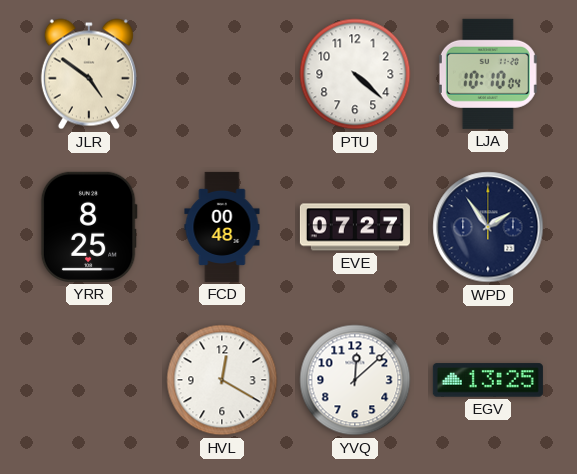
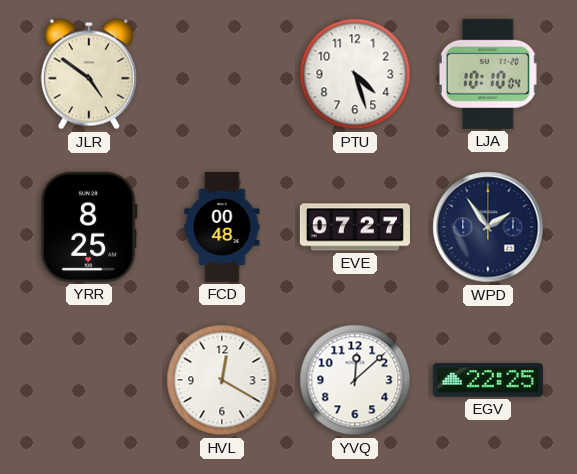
PTU: 4:22 -> 4:27 (355, 74)
EGV: 13:25 -> 22:25 (488, 380)
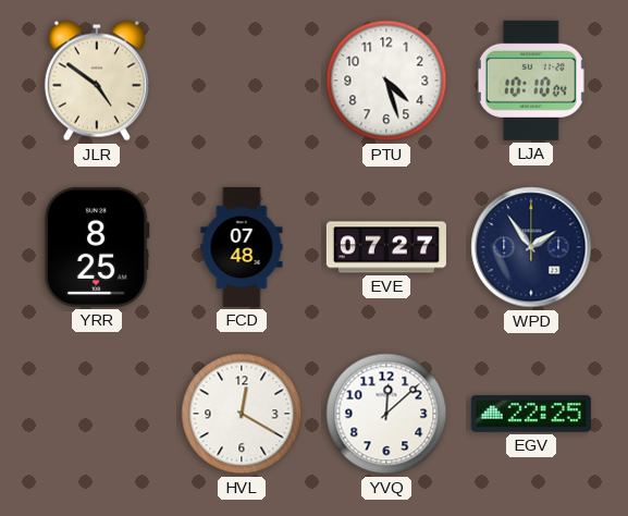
FCD: 00:48 -> 07:48 (242, 247)
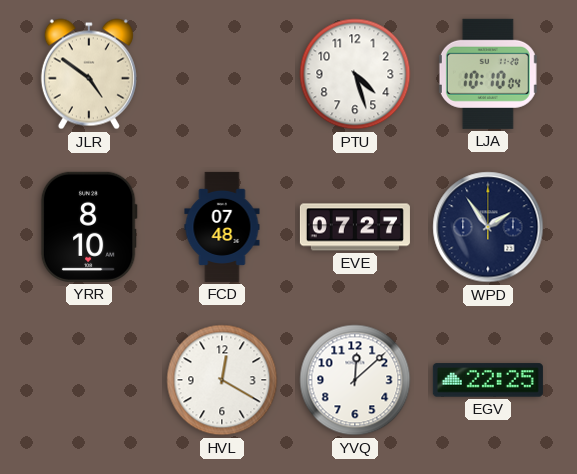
YRR: 8:25 -> 8:10 (89, 227)
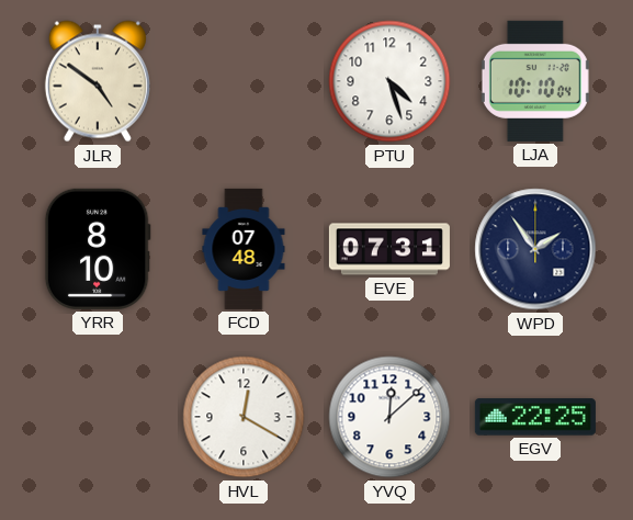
EVE: 07:27 -> 07:31 (389, 249)
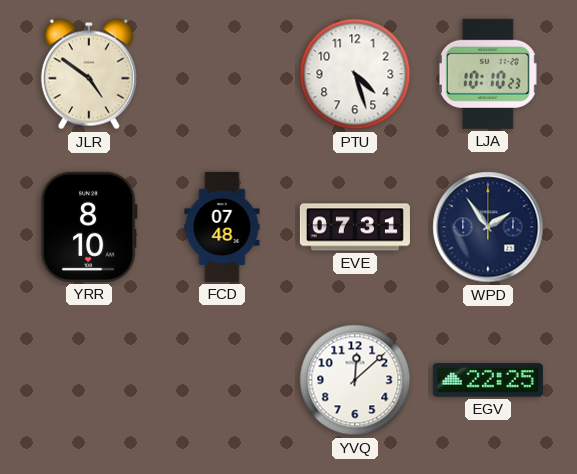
LJA: 10:10:04 -> 10:10:23 (488, 74)
HVL: 12:20 -> none (244, 417)
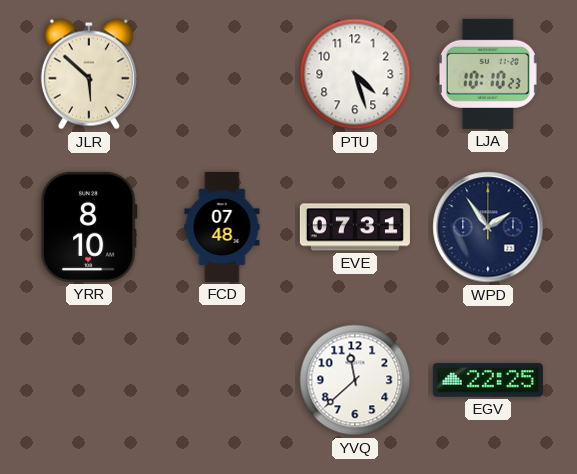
JLR: 4:51 -> 5:52 (89, 74)
YVQ: 12:08 -> 11:38 (355, 380)
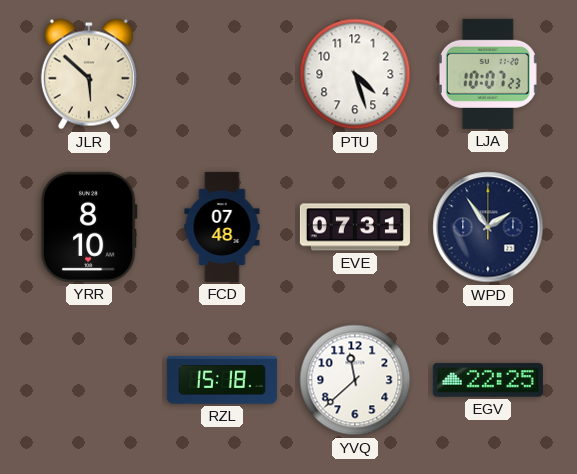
LJA: 10:10 -> 10:07 (488, 74)
RZL: none -> 15:18 (222, 380)
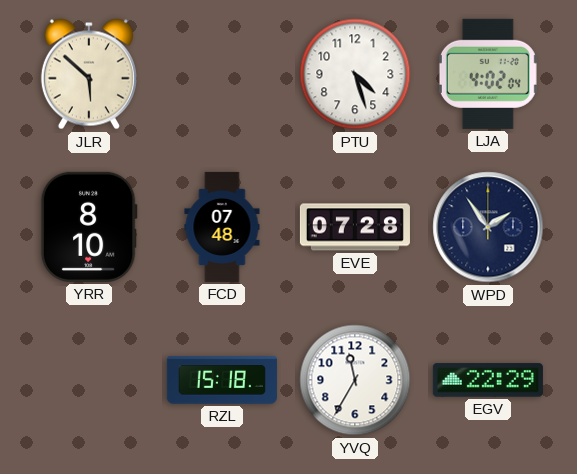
LJA: 10:07 -> 4:02 (488, 74)
EVE: 07:31 -> 07:28 (355, 227)
YVQ: 11:38 -> 11:35 (355, 380)
EGV: 22:25 -> 22:29 (488, 380)
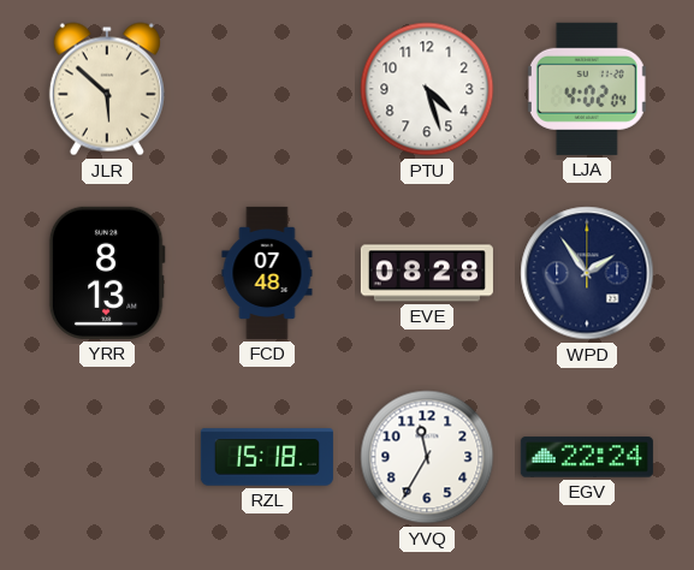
YRR: 8:10 -> 8:13 (107, 273)
EVE: 07:28 -> 08:28 (427, 273)
EGV: 22:29 -> 22:24 (587, 457)
